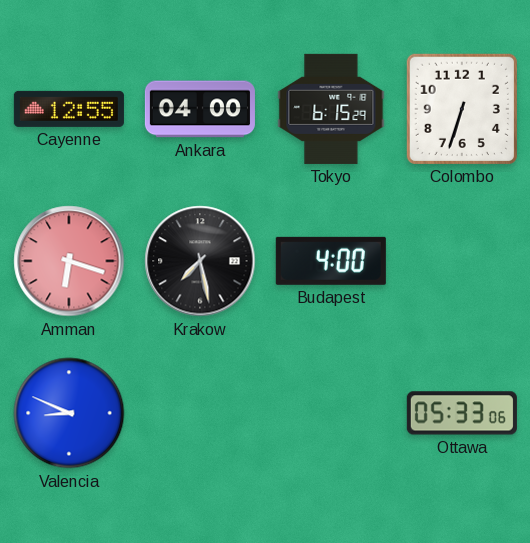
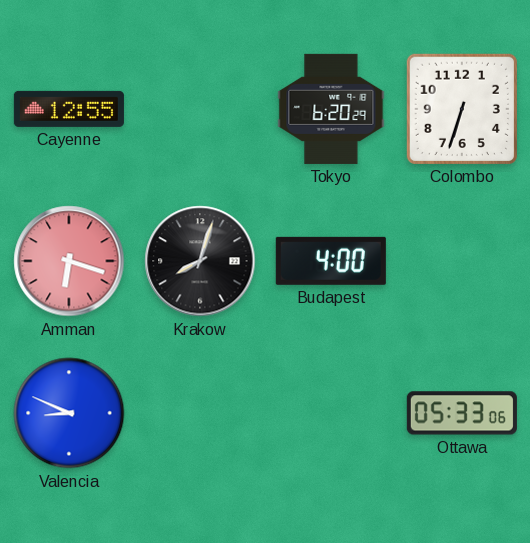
Ankara: 04:00 -> none (200, 109)
Tokyo: 6:15 -> 6:20 (331, 109)
Krakow: 7:28 -> 8:03 (200, 261)
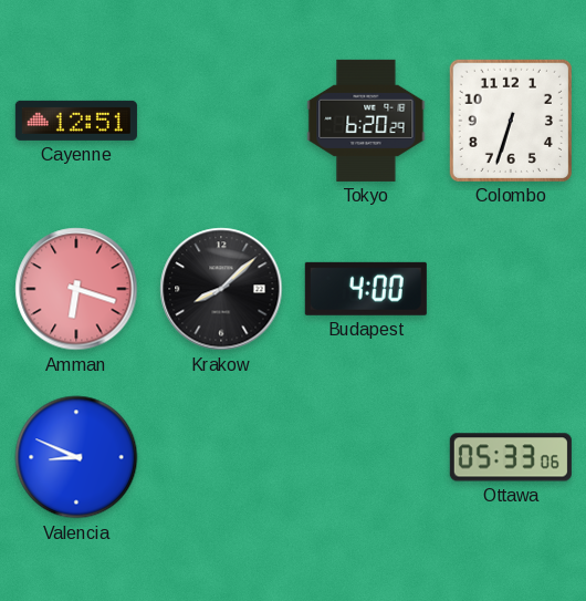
Cayenne: 12:55 -> 12:51 (76, 121)
Krakow: 8:03 -> 8:08 (221, 289)
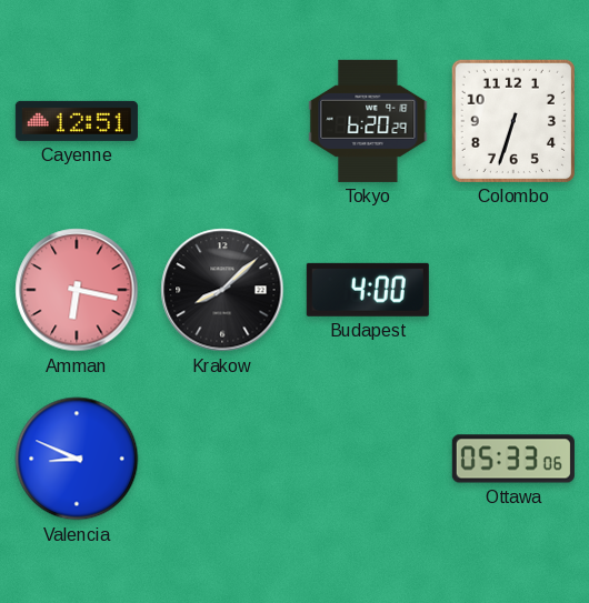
Amman: 6:18 -> 6:17 (77, 290)
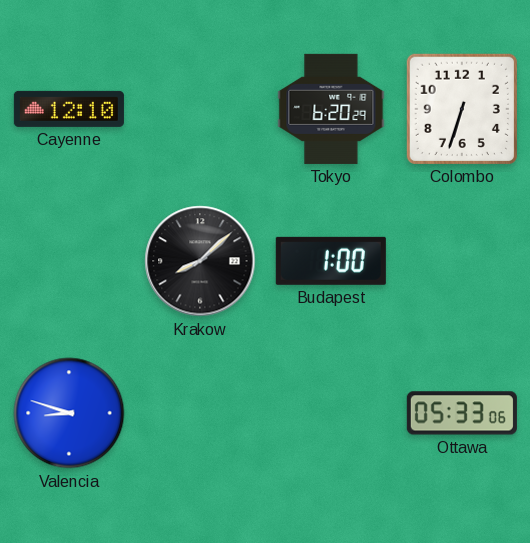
Cayenne: 12:51 -> 12:10 (69, 109)
Amman: 6:17 -> none (77, 290)
Budapest: 4:00 -> 1:00 (331, 261)
Valencia: 8:49 -> 8:48 (69, 413)
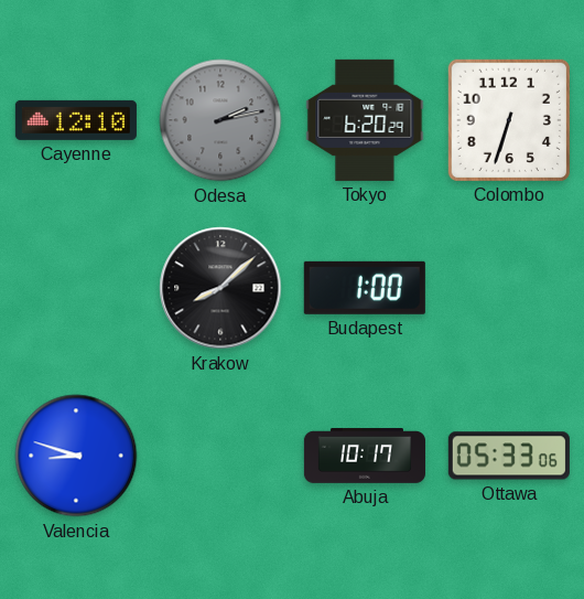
Odesa: none -> 2:13 (220, 120)
Abuja: none -> 10:17 (365, 457)
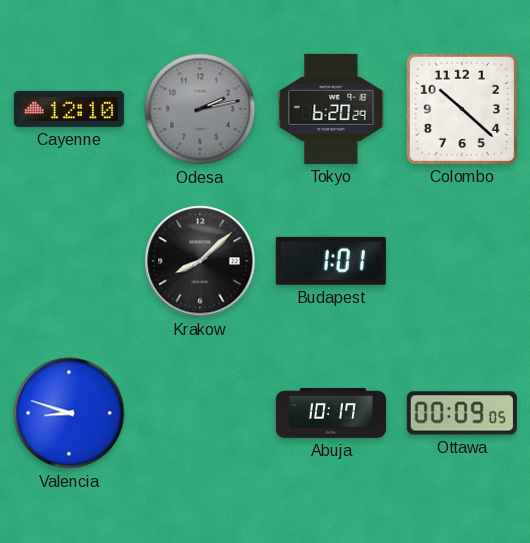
Colombo: 6:33 -> 10:22 (462, 109)
Budapest: 1:00 -> 1:01 (331, 261)
Ottawa: 05:33 -> 00:09 (462, 413)
